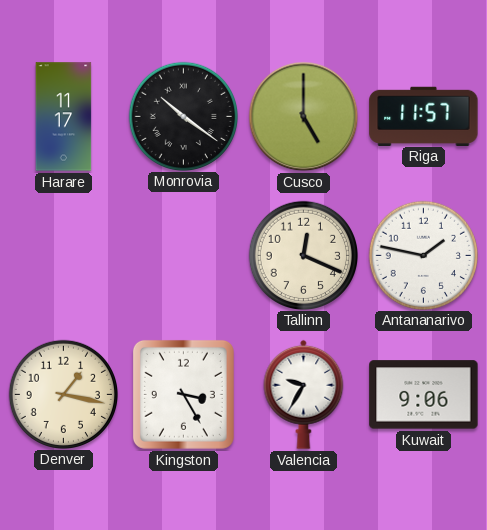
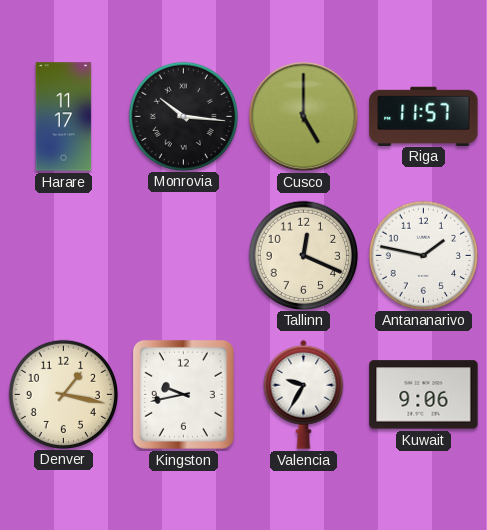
Monrovia: 10:21 -> 10:16 (183, 116)
Kingston: 3:25 -> 9:43 (183, 394)
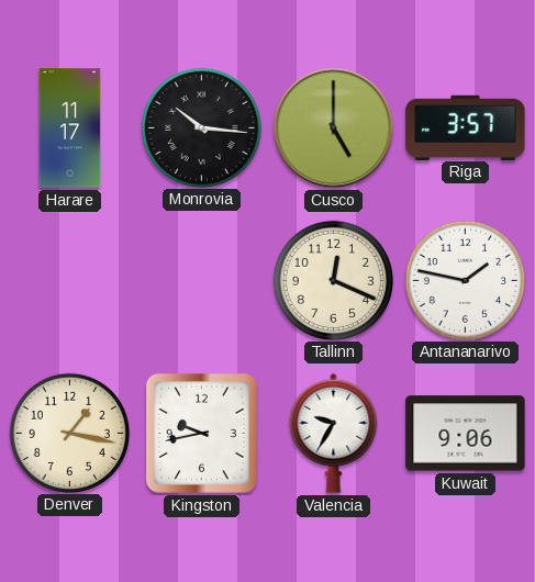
Riga: 11:57 -> 3:57 (466, 127)
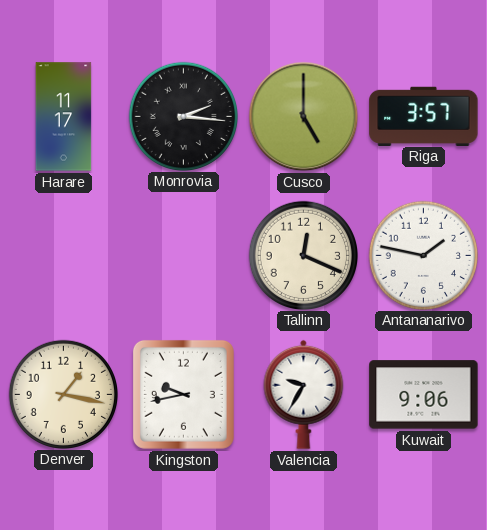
Monrovia: 10:16 -> 2:16 (183, 116)
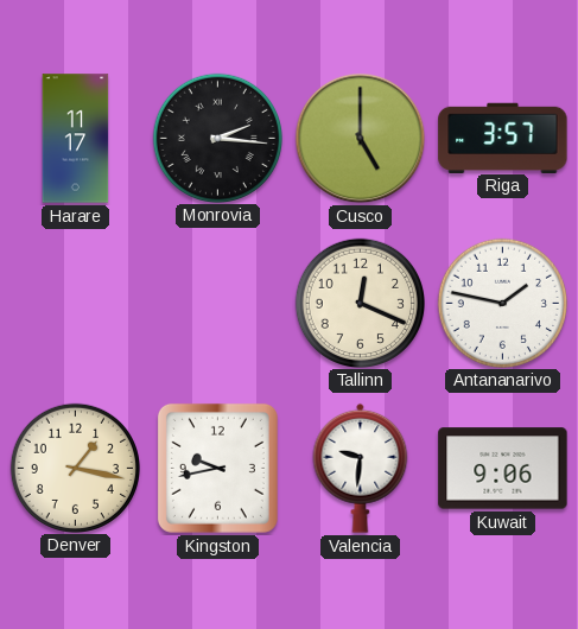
Valencia: 9:35 -> 9:31 (361, 468)
